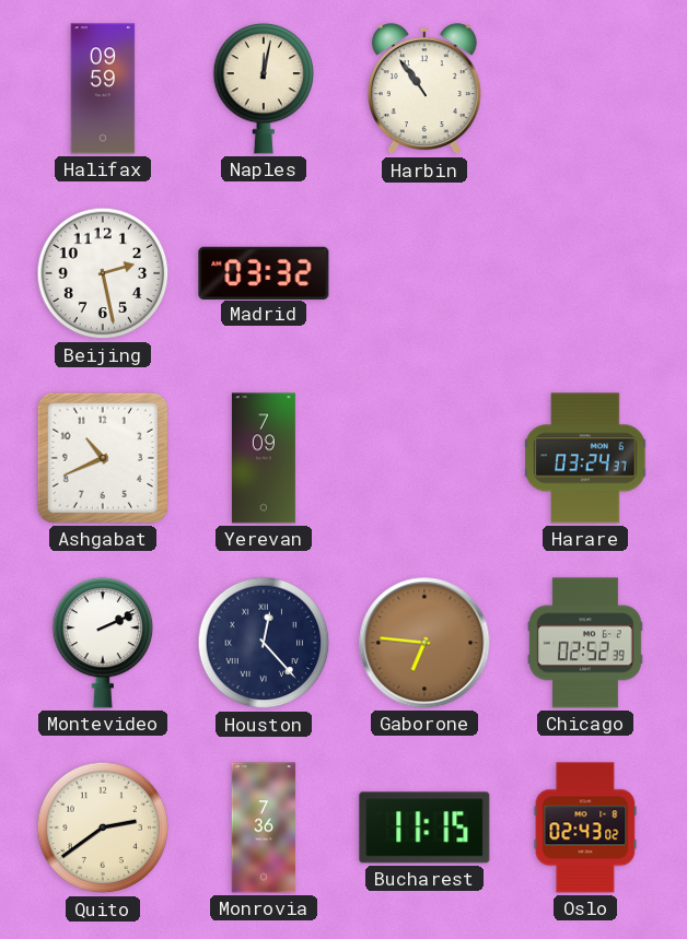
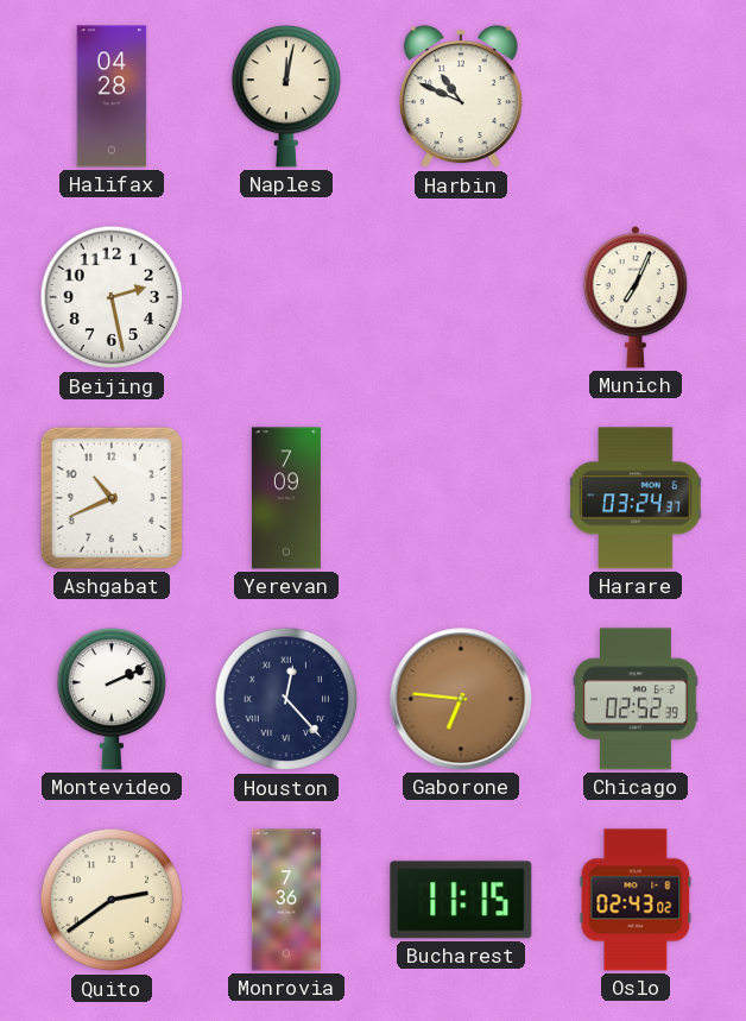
Halifax: 09:59 -> 04:28 (112, 96)
Harbin: 10:54 -> 10:49 (461, 97)
Madrid: 03:32 -> none (264, 272)
Munich: none -> 7:04 (636, 297)
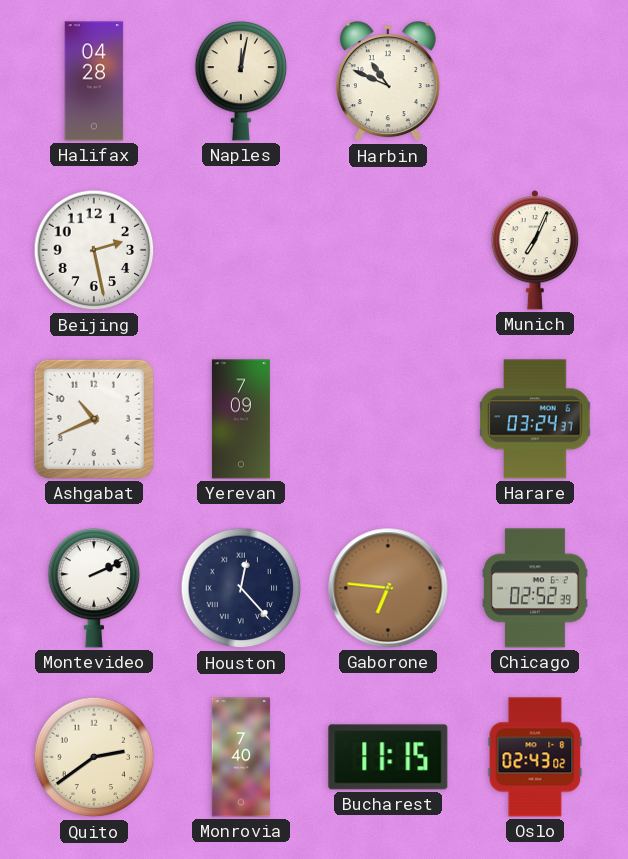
Monrovia: 7:36 -> 7:40 (241, 757)
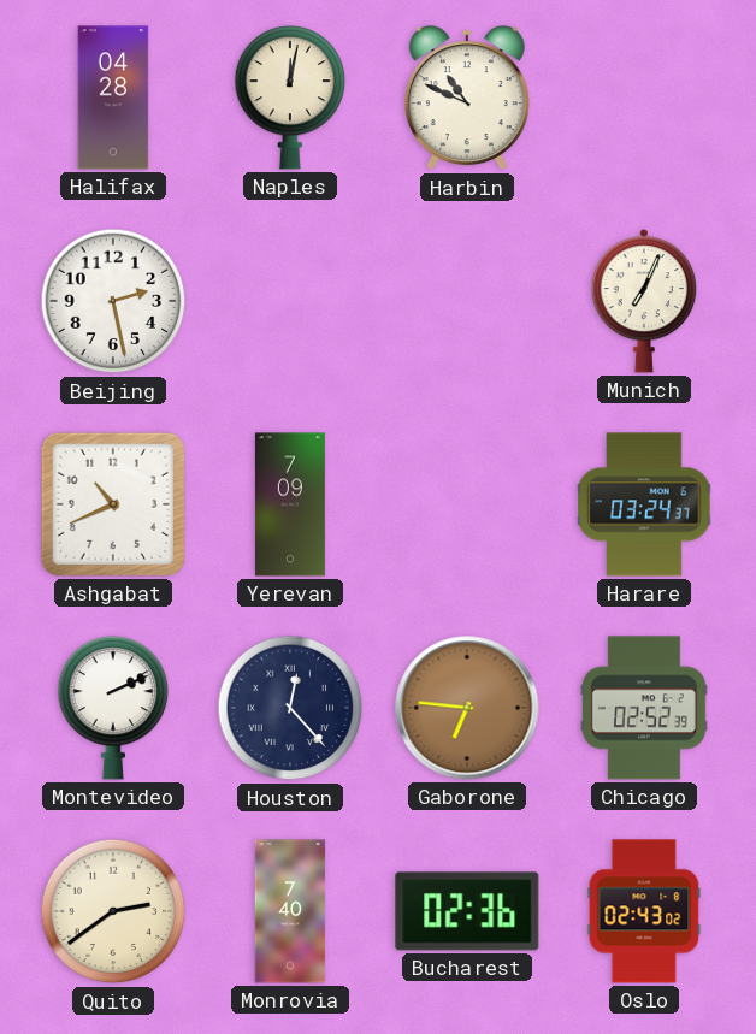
Bucharest: 11:15 -> 02:36 (467, 911)
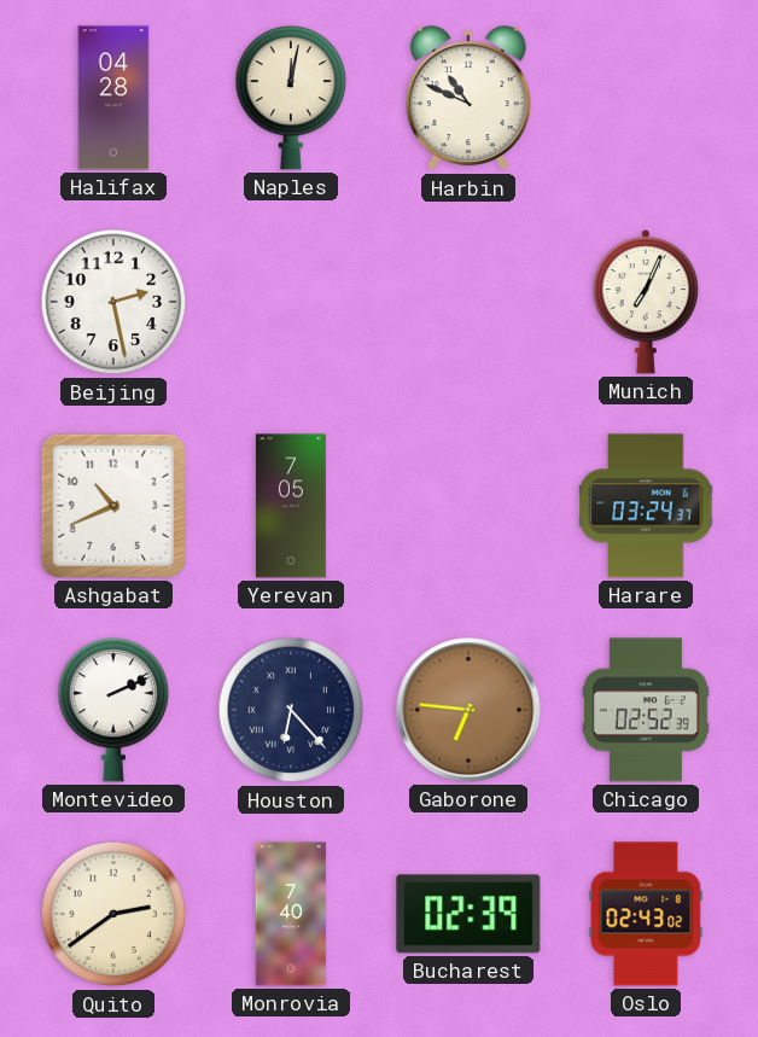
Yerevan: 7:09 -> 7:05 (291, 506)
Houston: 12:23 -> 6:23 (291, 710)
Bucharest: 02:36 -> 02:39 (468, 914)
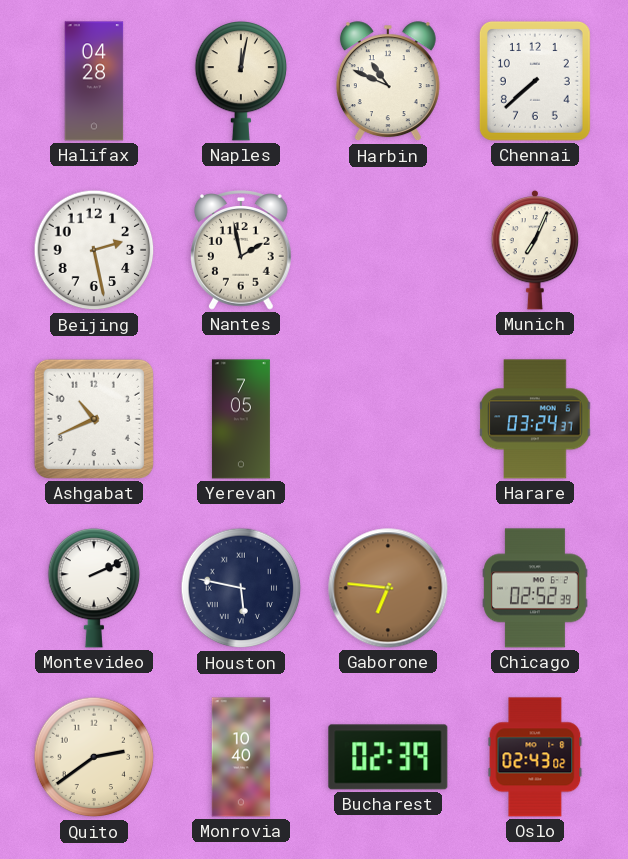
Chennai: none -> 7:38 (535, 81)
Nantes: none -> 1:58 (242, 250)
Houston: 6:23 -> 5:47 (241, 588)
Monrovia: 7:40 -> 10:40 (241, 757)
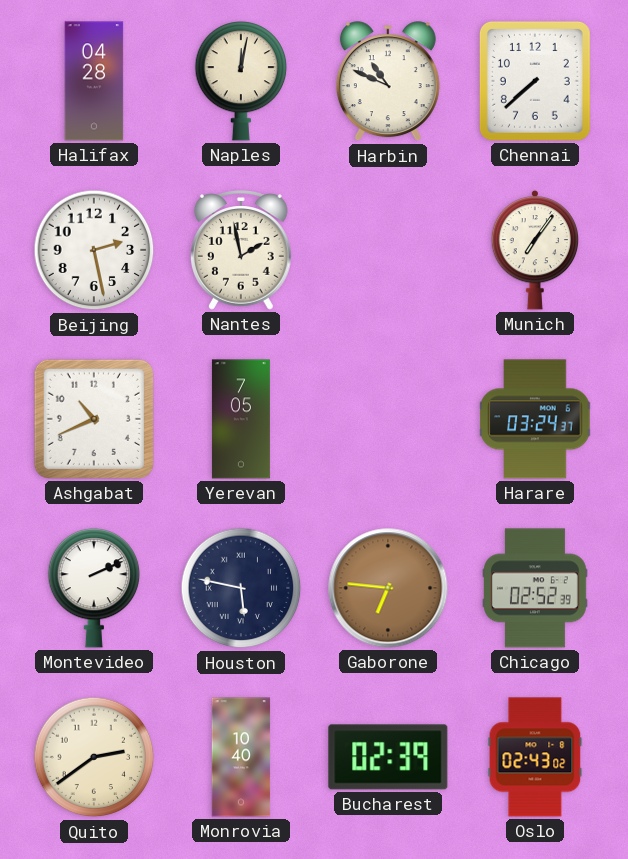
Munich: 7:04 -> 7:06 (535, 250)
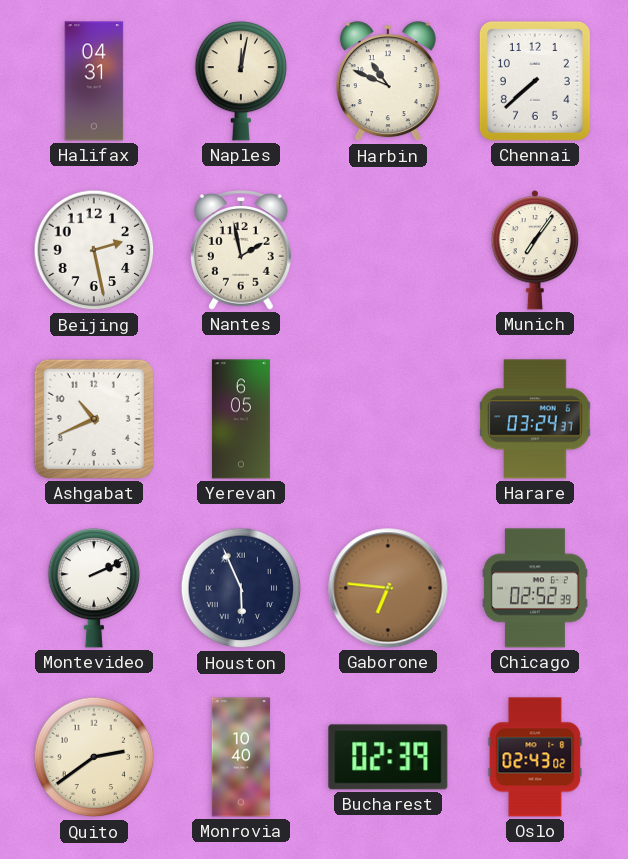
Halifax: 04:28 -> 04:31 (94, 81)
Yerevan: 7:05 -> 6:05 (241, 419)
Houston: 5:47 -> 5:56 (241, 588)
